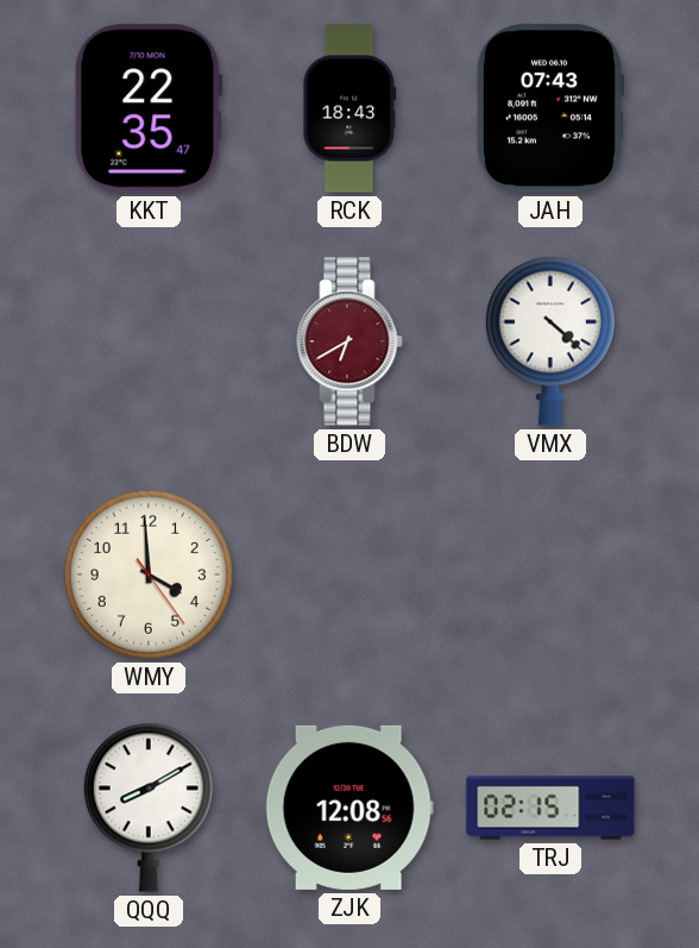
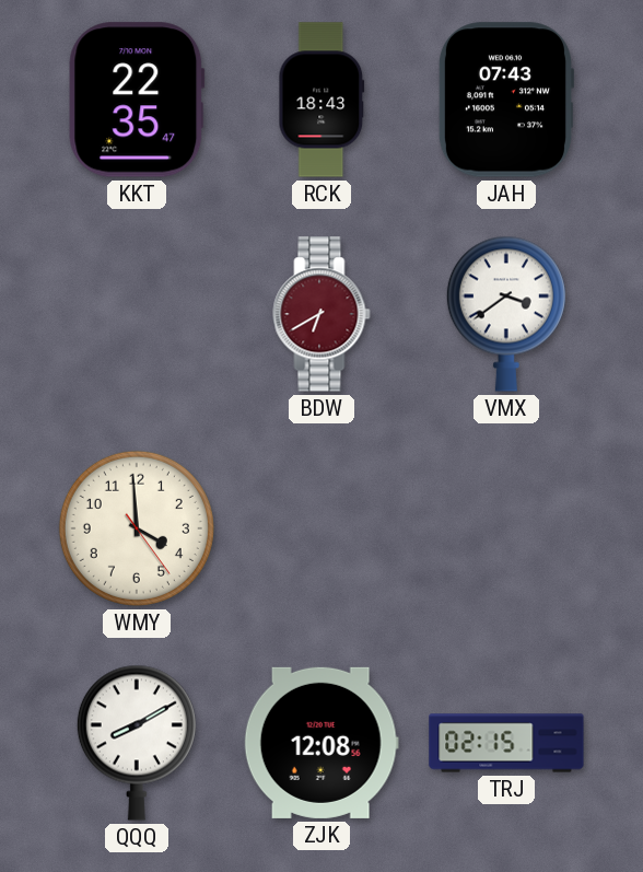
VMX: 4:22 -> 3:39 (506, 314)
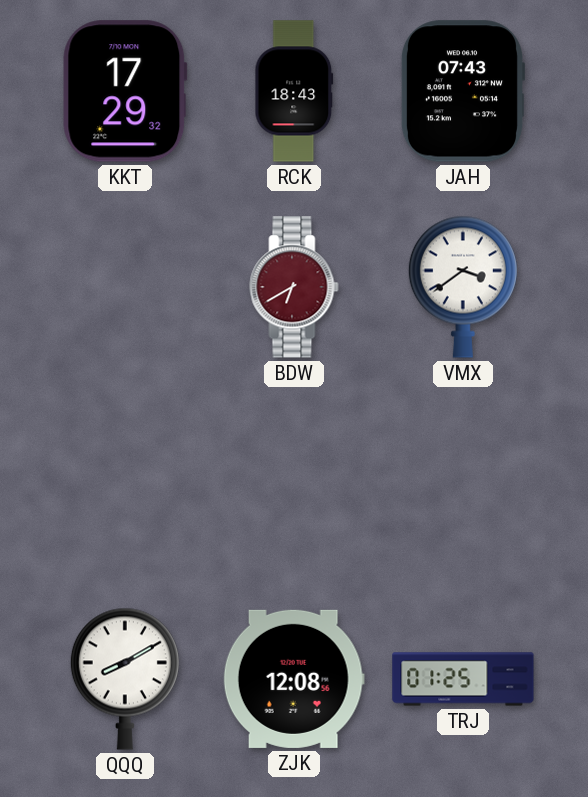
KKT: 22:35 -> 17:29 (125, 91)
WMY: 3:59 -> none (137, 528)
TRJ: 02:15 -> 01:25 (463, 679)
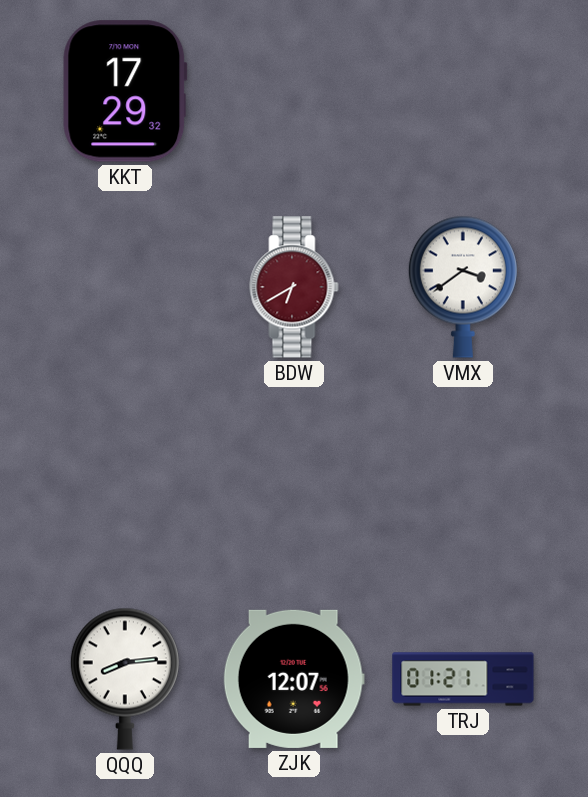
RCK: 18:43 -> none (294, 91)
JAH: 07:43 -> none (462, 91)
QQQ: 8:10 -> 8:14 (125, 679)
ZJK: 12:08 -> 12:07 (294, 679)
TRJ: 01:25 -> 01:21 (463, 679)
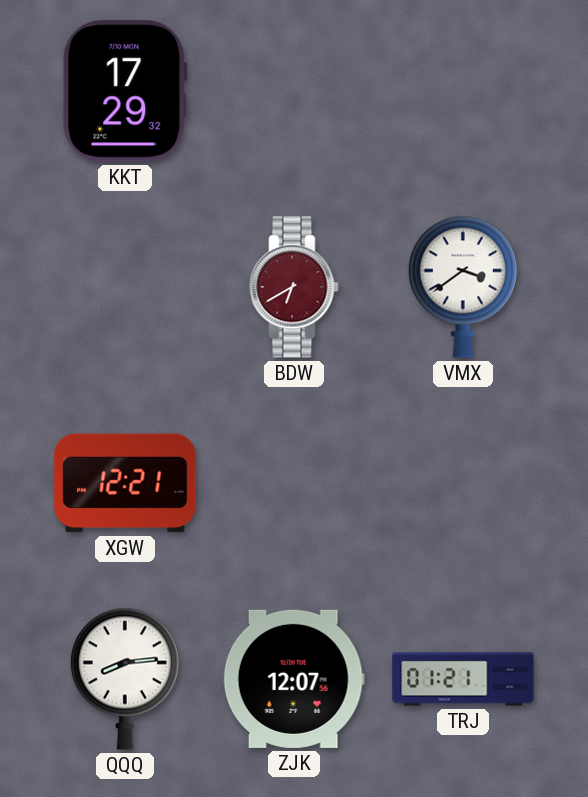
XGW: none -> 12:21 (125, 483)
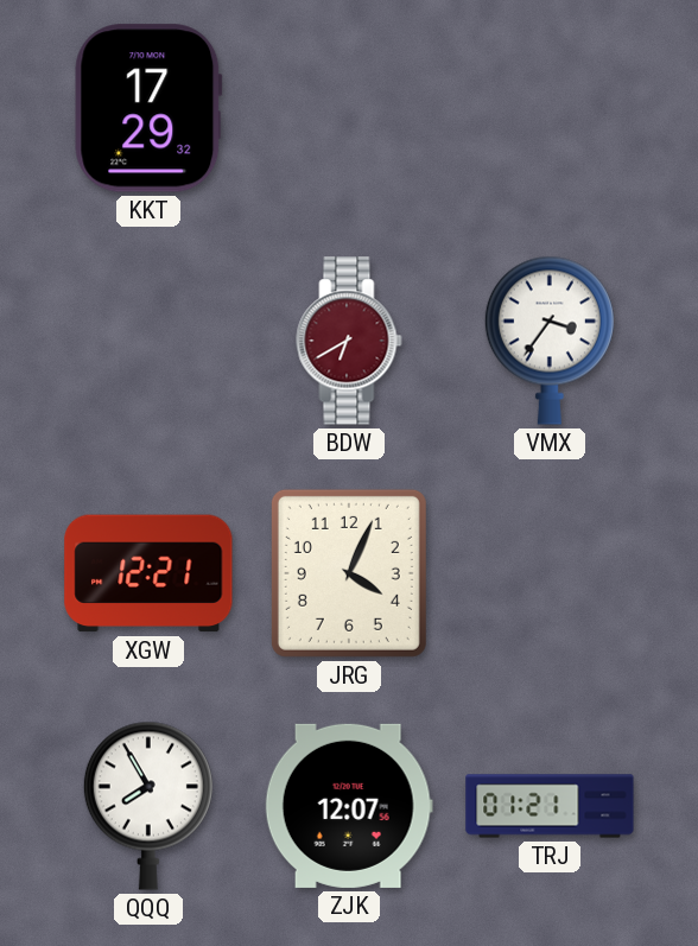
VMX: 3:39 -> 3:36 (550, 341)
JRG: none -> 4:04 (349, 573)
QQQ: 8:14 -> 7:55 (148, 806)
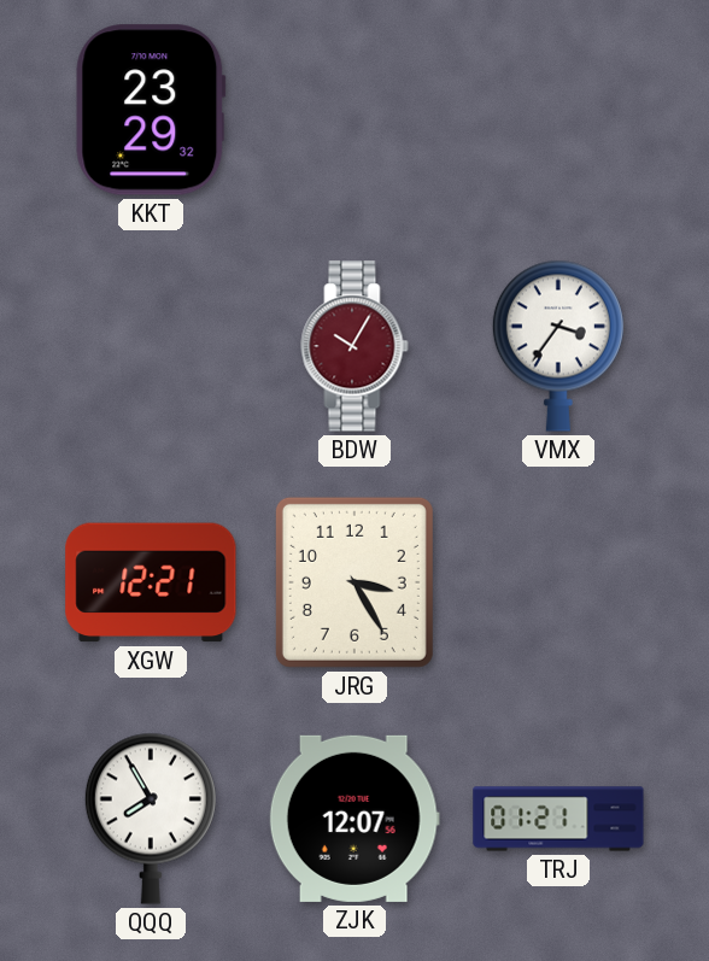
KKT: 17:29 -> 23:29 (151, 110)
BDW: 6:40 -> 10:05 (354, 346)
JRG: 4:04 -> 3:25 (354, 582)
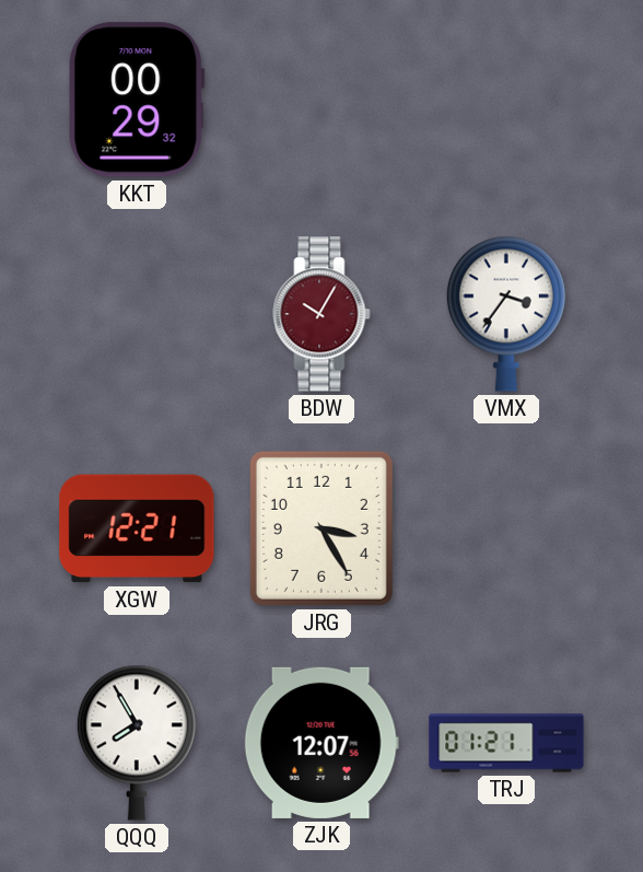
KKT: 23:29 -> 00:29 (137, 100)
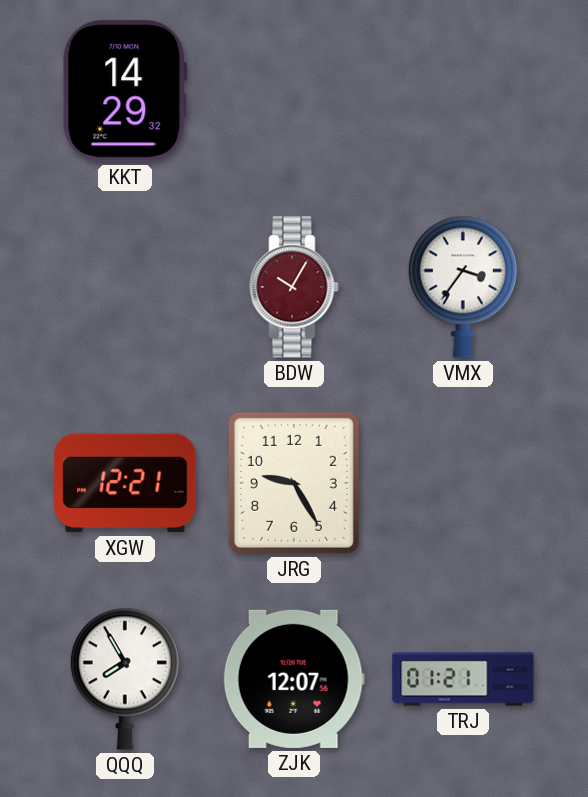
KKT: 00:29 -> 14:29 (125, 91)
JRG: 3:25 -> 9:25 (294, 483)
